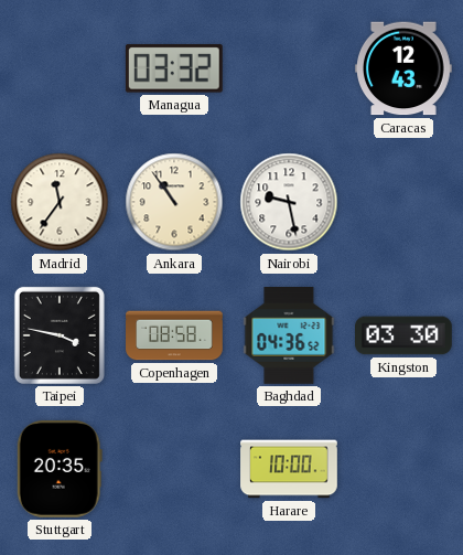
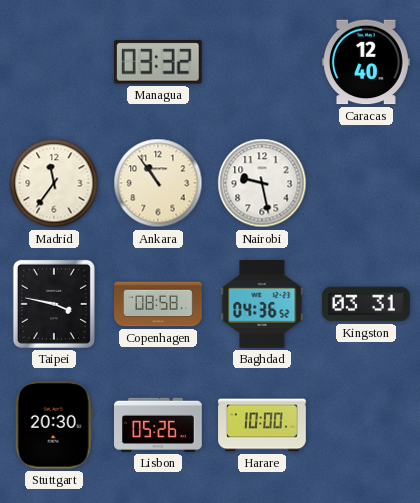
Caracas: 12:43 -> 12:40 (367, 62)
Kingston: 03:30 -> 03:31 (367, 304)
Stuttgart: 20:35 -> 20:30 (54, 425)
Lisbon: none -> 05:26 (159, 425)
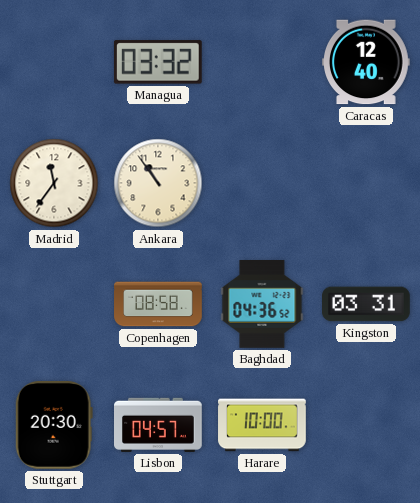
Nairobi: 9:28 -> none (262, 183)
Taipei: 3:47 -> none (54, 304)
Lisbon: 05:26 -> 04:57 (159, 425)
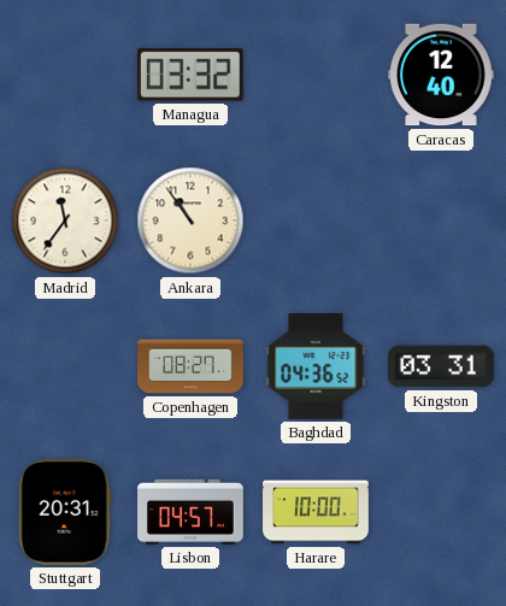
Copenhagen: 08:58 -> 08:27 (190, 366)
Stuttgart: 20:30 -> 20:31 (65, 512)
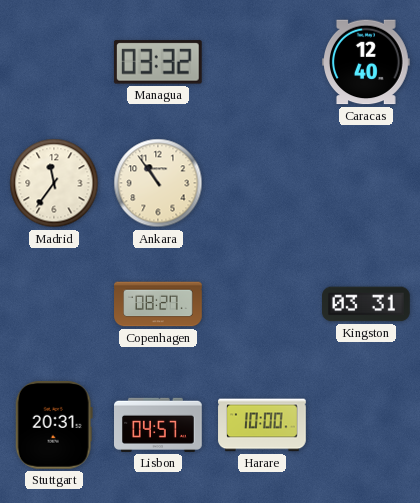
Baghdad: 04:36 -> none (316, 367)
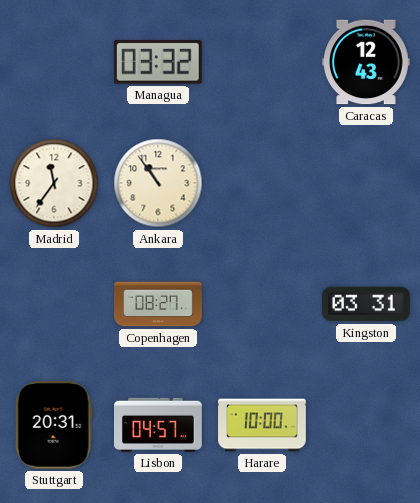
Caracas: 12:40 -> 12:43 (367, 62)
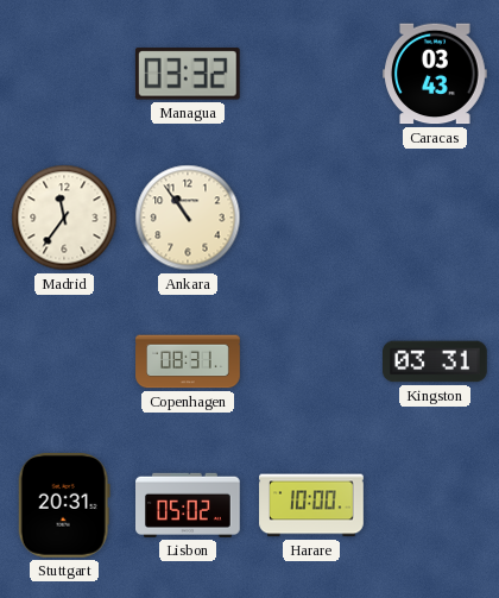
Caracas: 12:43 -> 03:43 (436, 74)
Copenhagen: 08:27 -> 08:31 (188, 361)
Lisbon: 04:57 -> 05:02 (189, 505)
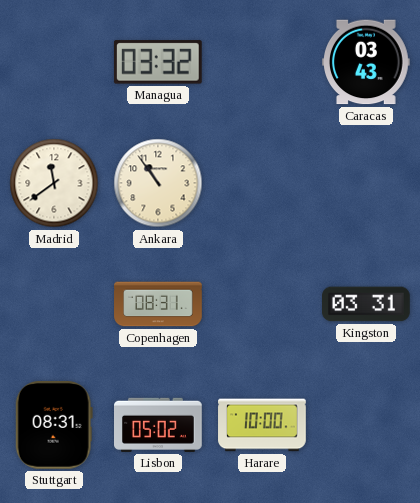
Madrid: 11:36 -> 11:39 (54, 183)
Stuttgart: 20:31 -> 08:31 (54, 425)
